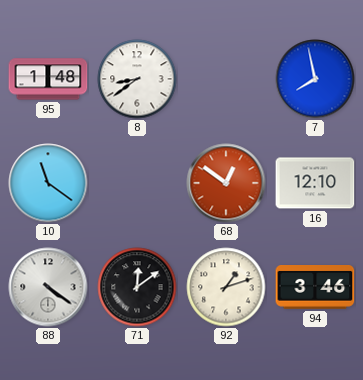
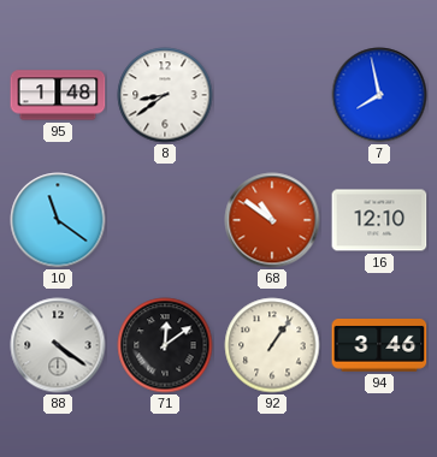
68: 12:51 -> 10:51 (272, 220)
92: 1:12 -> 1:06 (272, 345)
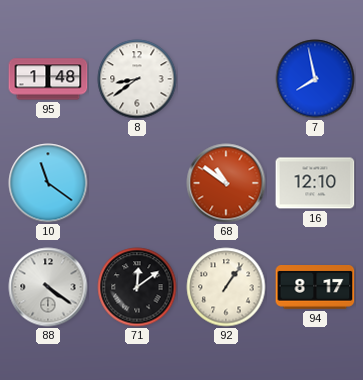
94: 3:46 -> 8:17 (315, 288)
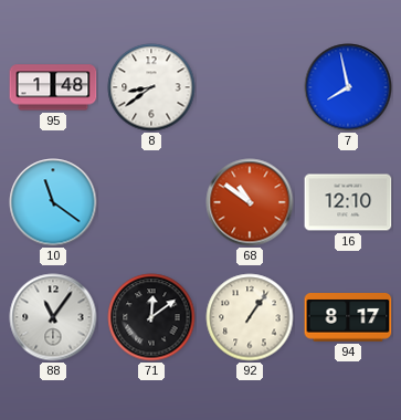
88: 4:21 -> 11:06 (53, 317)
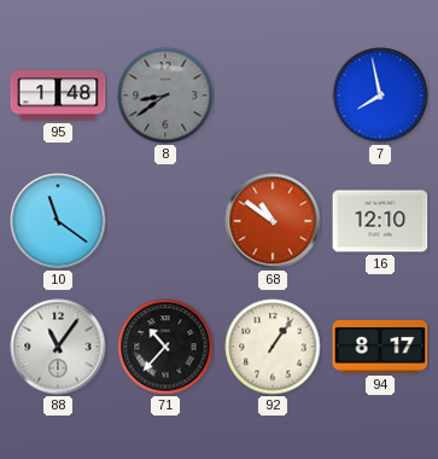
8 dial: white -> grey (165, 95)
71: 12:09 -> 10:37 (165, 347)
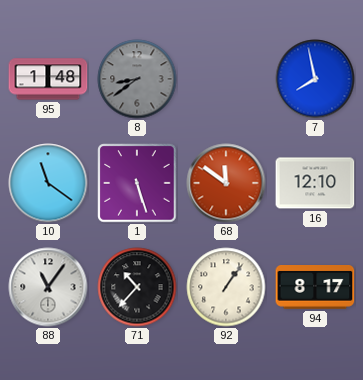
1: none -> 5:27 (137, 183)
68: 10:51 -> 11:51 (226, 183)
